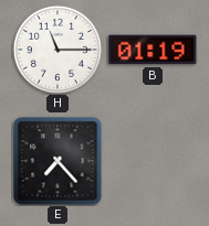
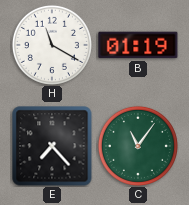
H: 11:15 -> 11:20 (52, 45)
C: none -> 11:06 (138, 146)
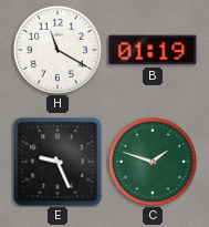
E: 7:23 -> 9:26 (58, 162)
C: 11:06 -> 1:48 (153, 162)
